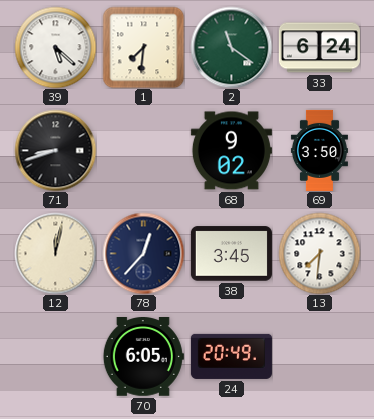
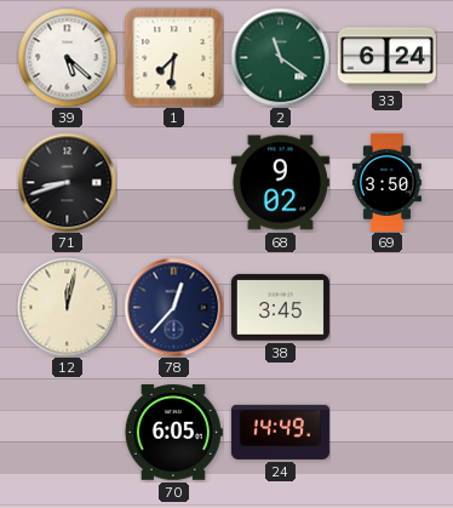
13: 7:31 -> none (319, 253)
24: 20:49 -> 14:49 (280, 432)
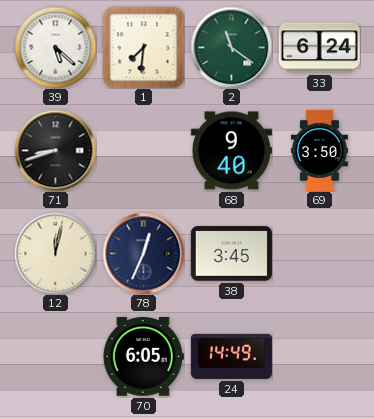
68: 9:02 -> 9:40 (231, 151)
78: 12:37 -> 12:34 (143, 253)
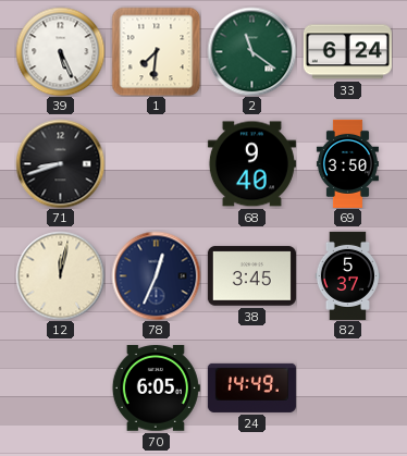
39: 5:22 -> 5:26 (60, 51)
82: none -> 5:37 (348, 275)
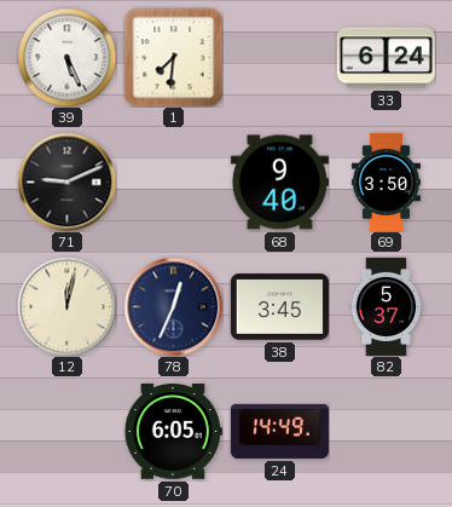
2: 11:21 -> none (251, 51)
71: 8:42 -> 9:11 (66, 182)
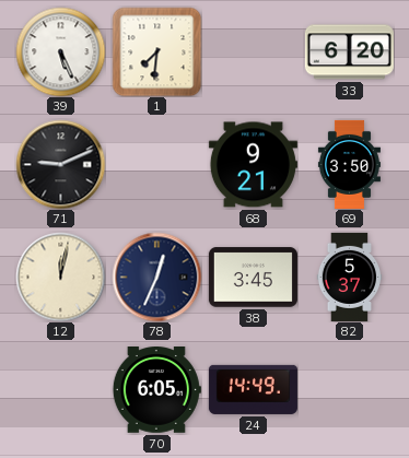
33: 6:24 -> 6:20 (349, 52)
68: 9:40 -> 9:21 (253, 165)
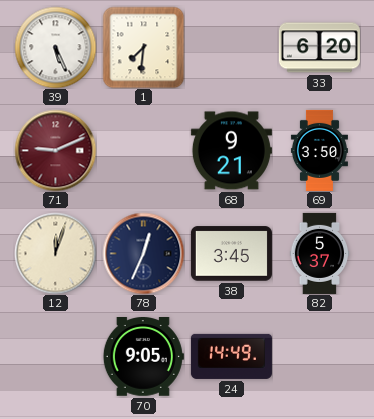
71 dial: black -> burgundy (55, 150)
12: 12:02 -> 12:03 (55, 253)
70: 6:05 -> 9:05 (143, 357)
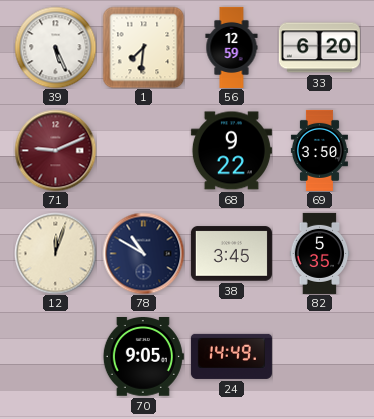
56: none -> 12:59 (232, 47)
68: 9:21 -> 9:22 (231, 151)
78: 12:34 -> 10:50 (143, 253)
82: 5:37 -> 5:35 (320, 253)
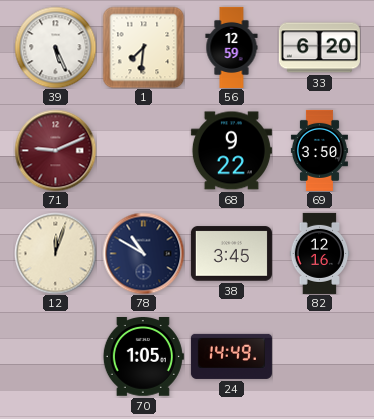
82: 5:35 -> 12:16 (320, 253)
70: 9:05 -> 1:05 (143, 357)
